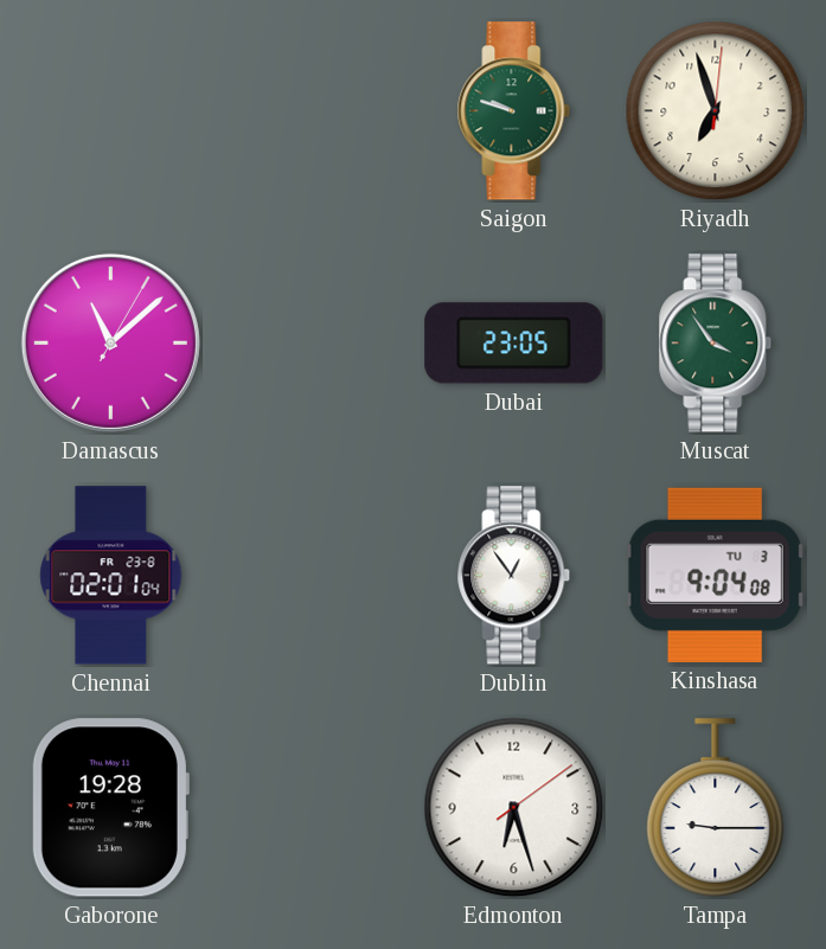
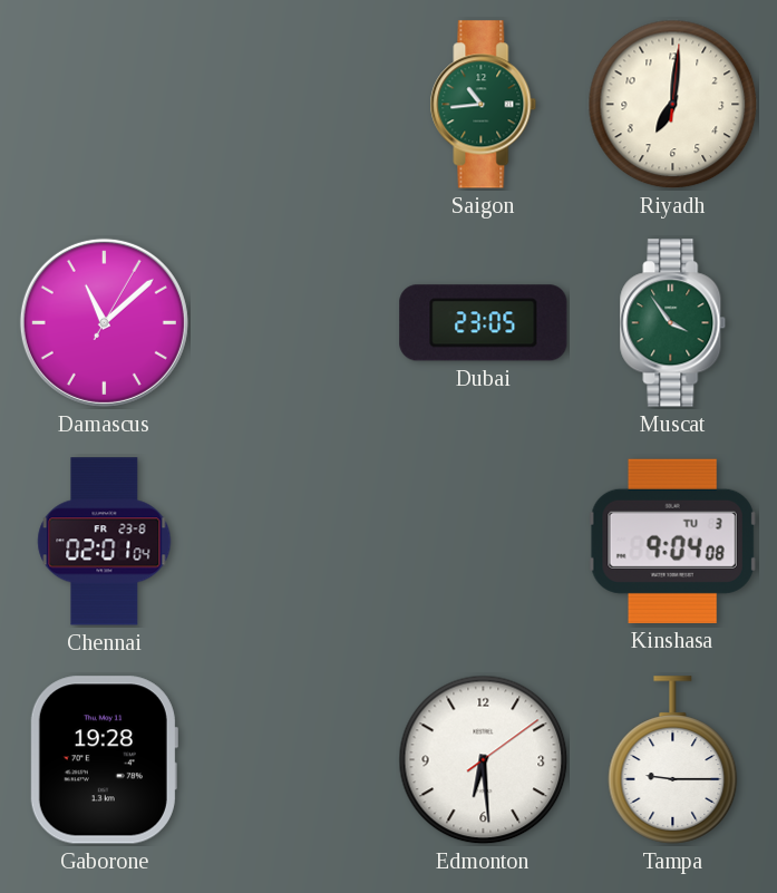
Saigon: 9:48 -> 10:44 (484, 105)
Riyadh: 6:57 -> 7:01 (673, 105)
Dublin: 12:54 -> none (514, 576)
Edmonton: 6:27 -> 6:29 (484, 760)
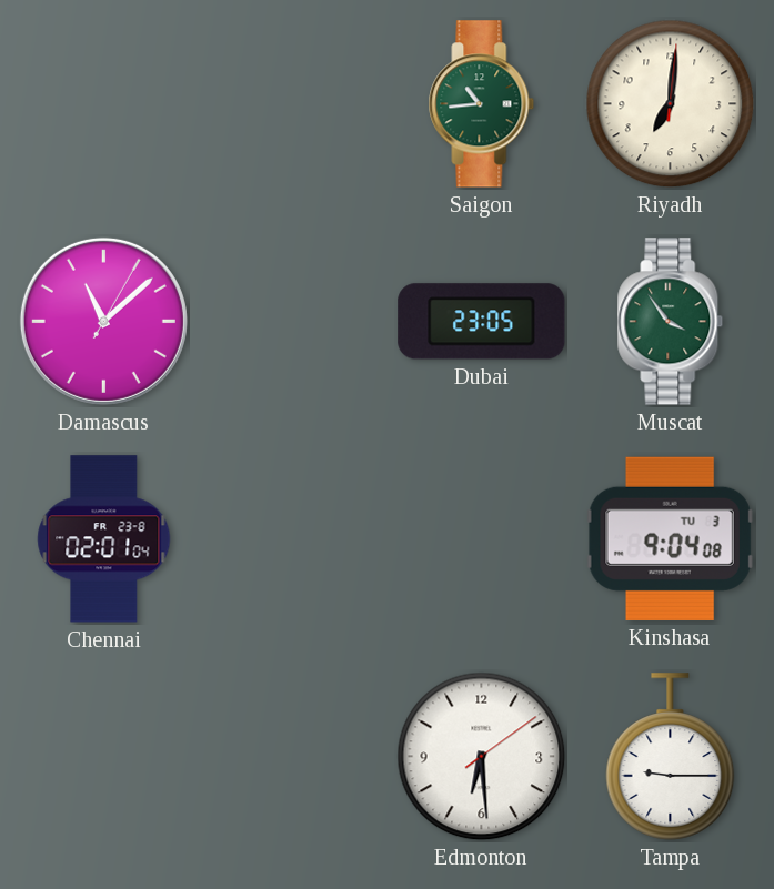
Gaborone: 19:28 -> none (104, 760)
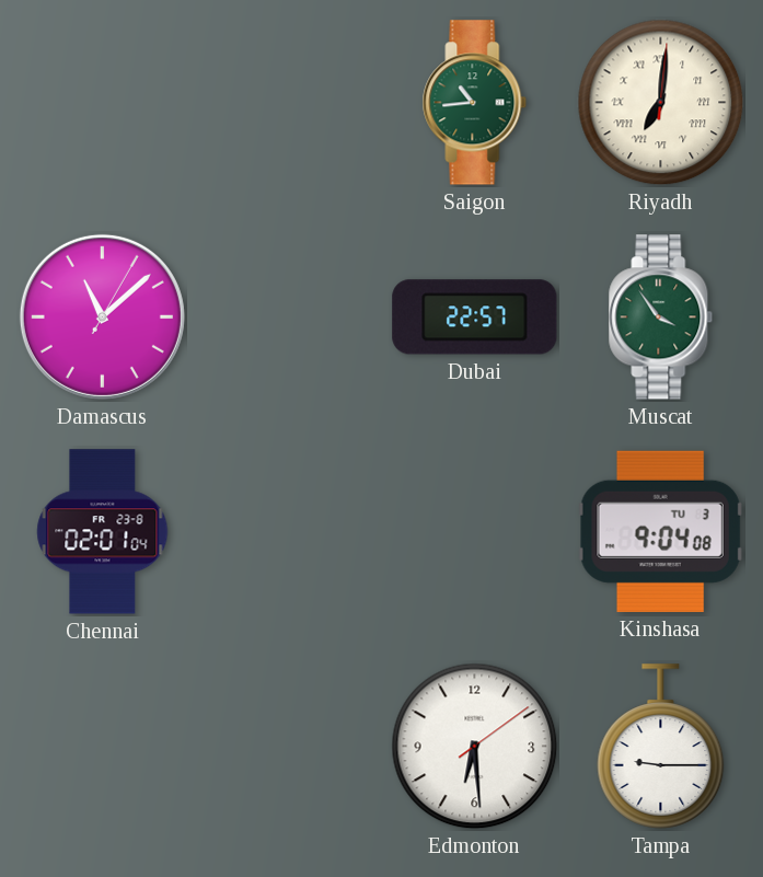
Riyadh numerals: Arabic -> Roman (661, 103)
Dubai: 23:05 -> 22:57 (475, 318)
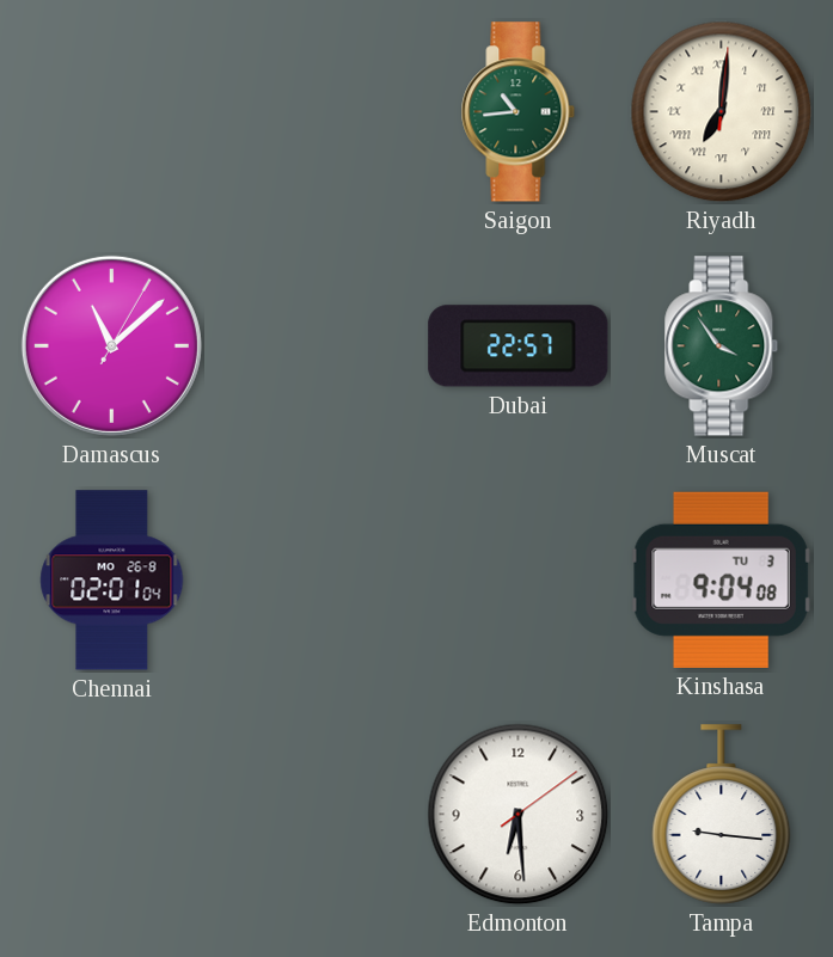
Chennai date: FR 23-8 -> MO 26-8 (112, 581)
Tampa: 9:15 -> 9:16 (722, 815)
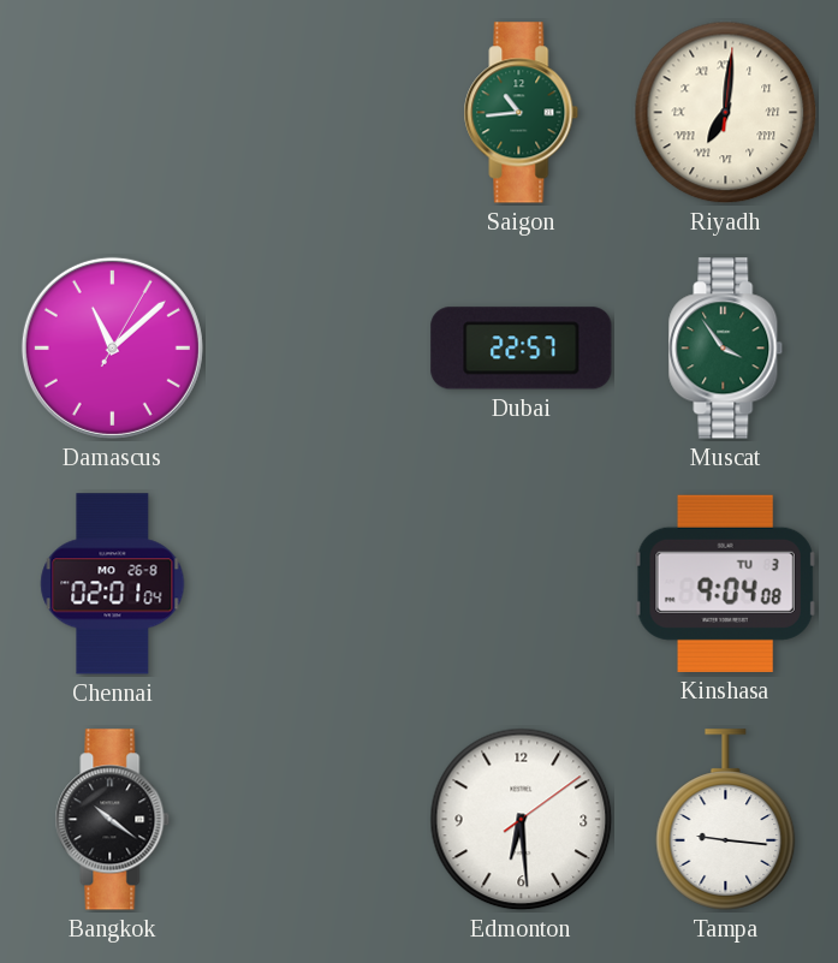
Bangkok: none -> 10:21 (113, 820)
